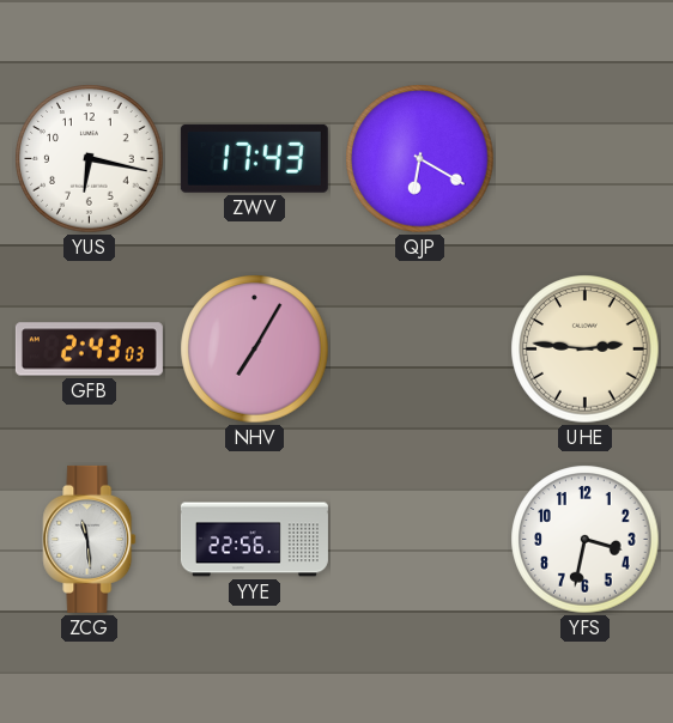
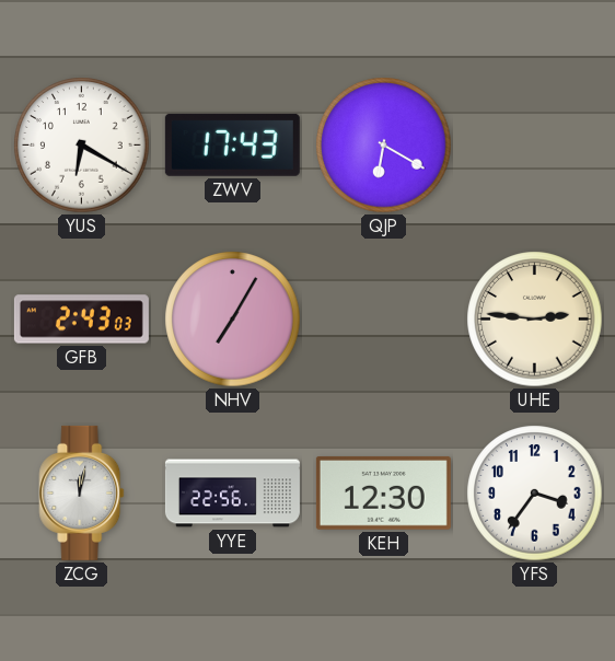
YUS: 6:17 -> 6:20 (82, 146)
ZCG: 11:29 -> 12:02 (82, 492)
KEH: none -> 12:30 (383, 494)
YFS: 3:32 -> 3:36 (535, 494)
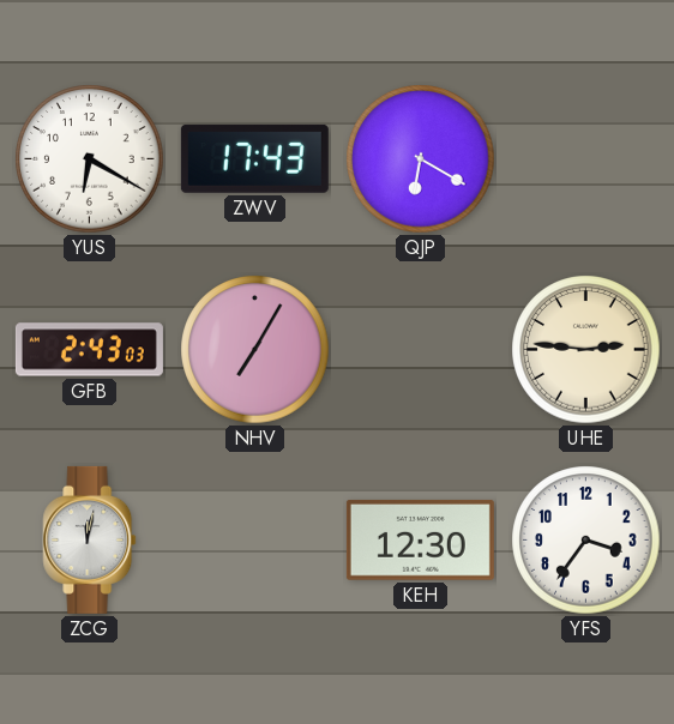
YYE: 22:56 -> none (232, 494)
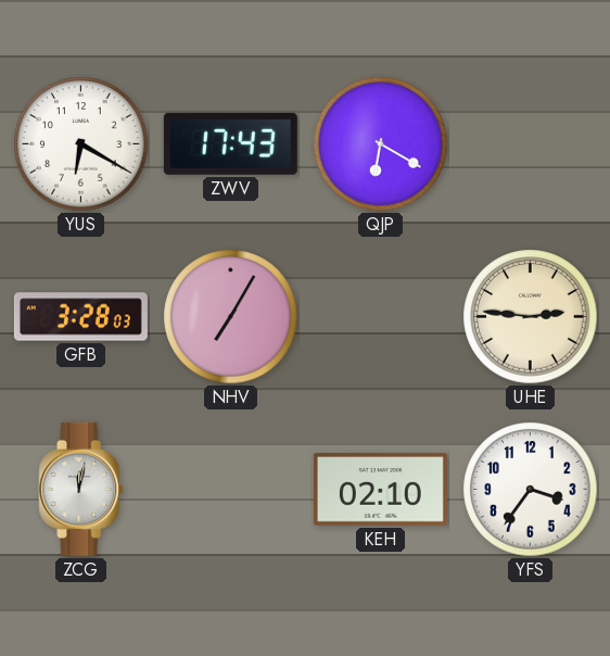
GFB: 2:43 -> 3:28 (80, 317)
KEH: 12:30 -> 02:10 (380, 490)
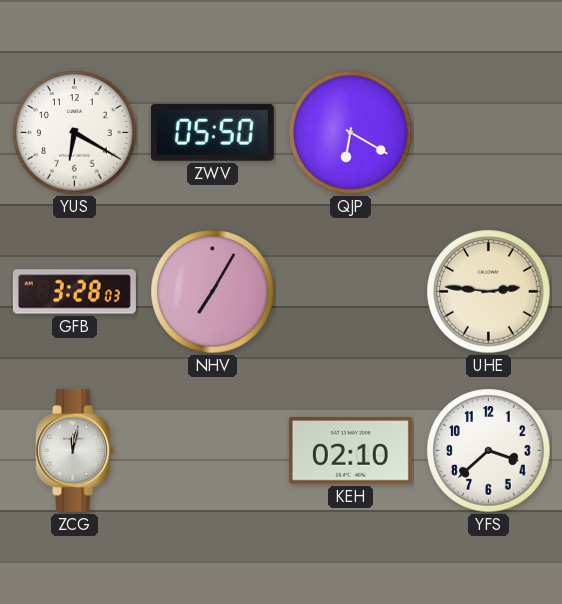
ZWV: 17:43 -> 05:50 (212, 132)
YFS: 3:36 -> 3:38 (489, 451)
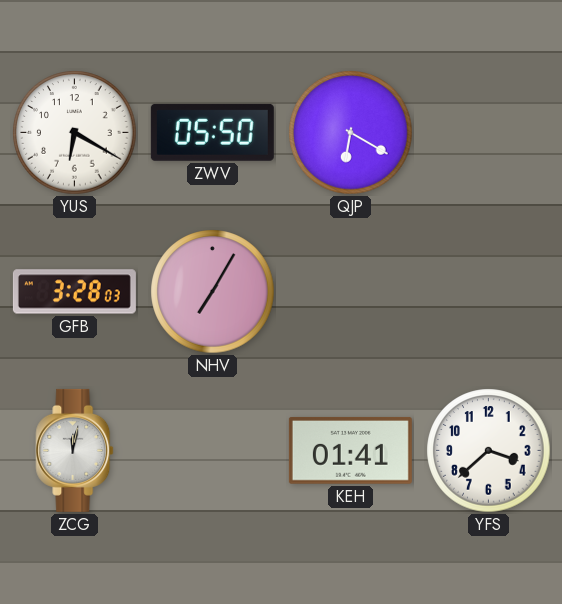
UHE: 2:46 -> none (489, 292)
KEH: 02:10 -> 01:41 (350, 451)
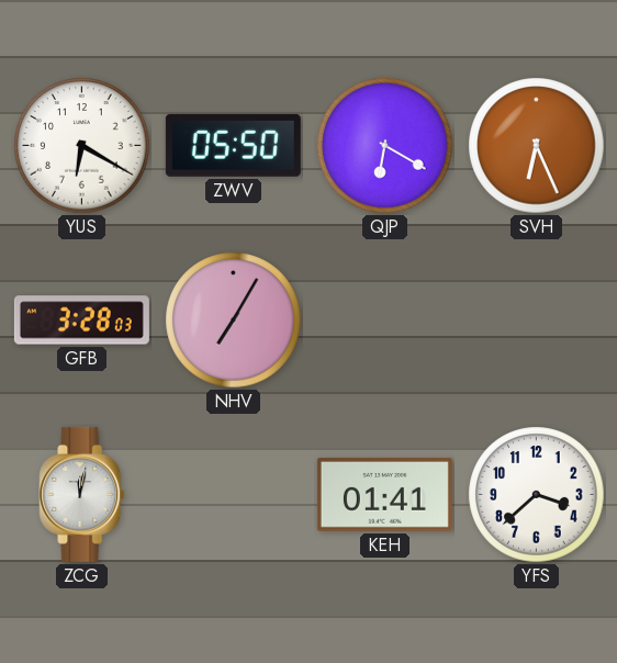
SVH: none -> 6:26 (537, 146)
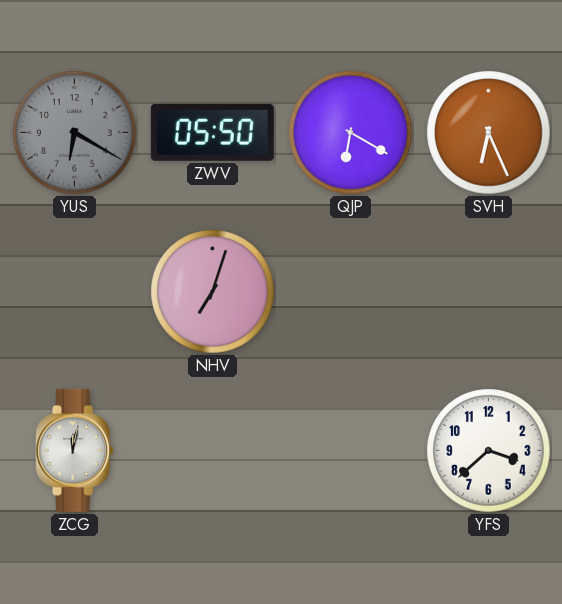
YUS dial: white -> grey (75, 133)
GFB: 3:28 -> none (81, 321)
NHV: 7:05 -> 7:03 (213, 292)
KEH: 01:41 -> none (384, 495)
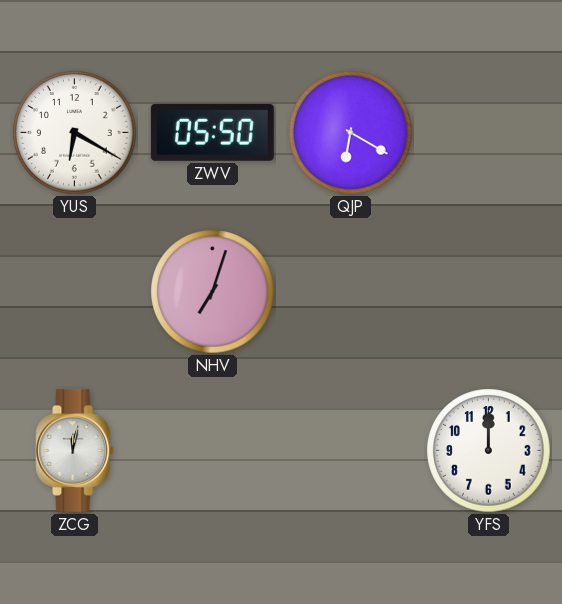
YUS dial: grey -> white (75, 133)
SVH: 6:26 -> none (489, 133)
YFS: 3:38 -> 12:00 (489, 451)
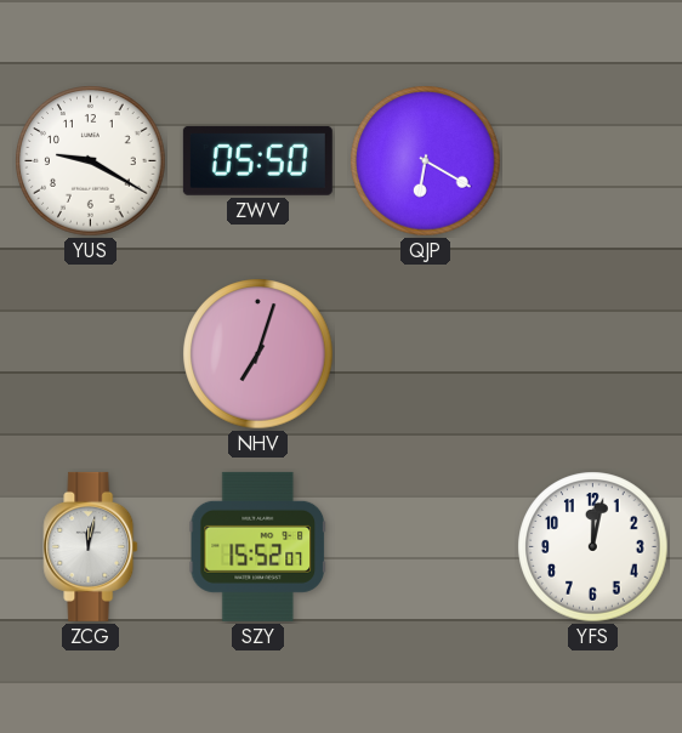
YUS: 6:20 -> 9:20 (91, 161)
SZY: none -> 15:52 (257, 546)
YFS: 12:00 -> 12:02 (593, 547)
